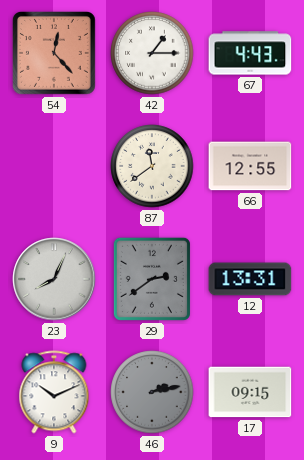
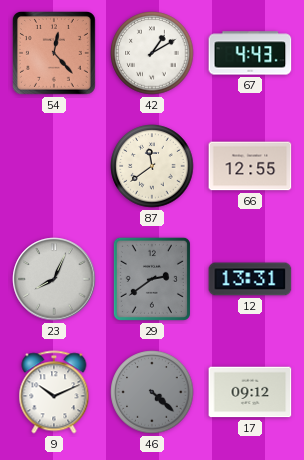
42: 1:15 -> 1:10 (152, 53)
46: 2:13 -> 4:22 (152, 392)
17: 09:15 -> 09:12 (250, 392)
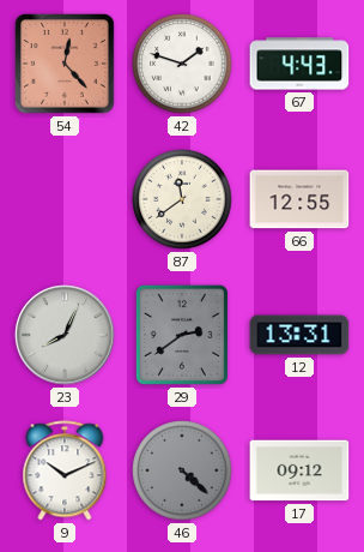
42: 1:10 -> 1:48 (182, 64)
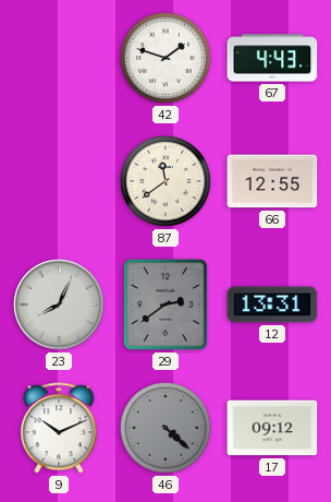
54: 12:23 -> none (65, 64)
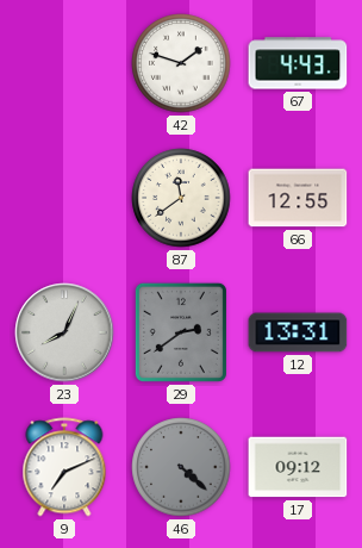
9: 10:11 -> 7:11 (64, 467)
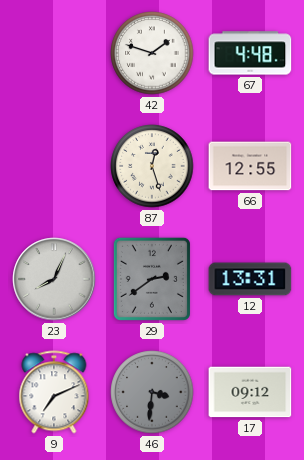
67: 4:43 -> 4:48 (250, 53)
87: 11:39 -> 12:27 (152, 166)
46: 4:22 -> 3:31 (152, 392)
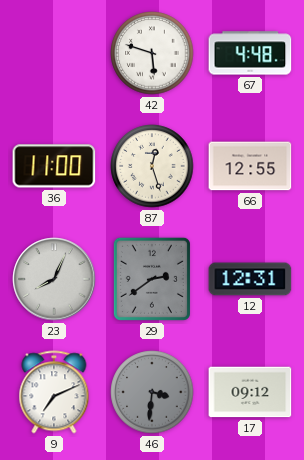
42: 1:48 -> 5:48 (152, 53)
36: none -> 11:00 (54, 166)
12: 13:31 -> 12:31 (250, 279)
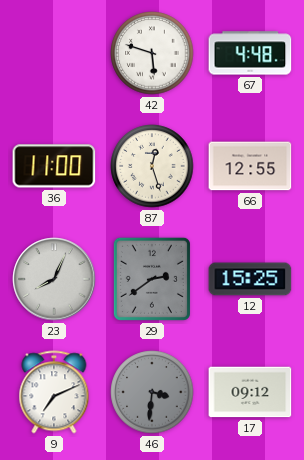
12: 12:31 -> 15:25 (250, 279)
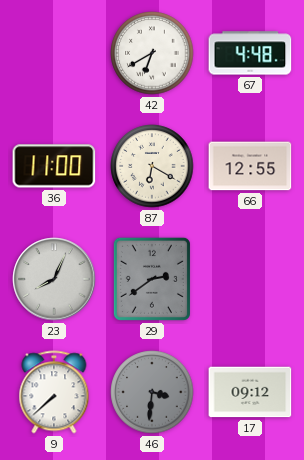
42: 5:48 -> 6:40 (152, 53)
87: 12:27 -> 6:20 (152, 166)
12: 15:25 -> none (250, 279)
9: 7:11 -> 7:38 (54, 392)
